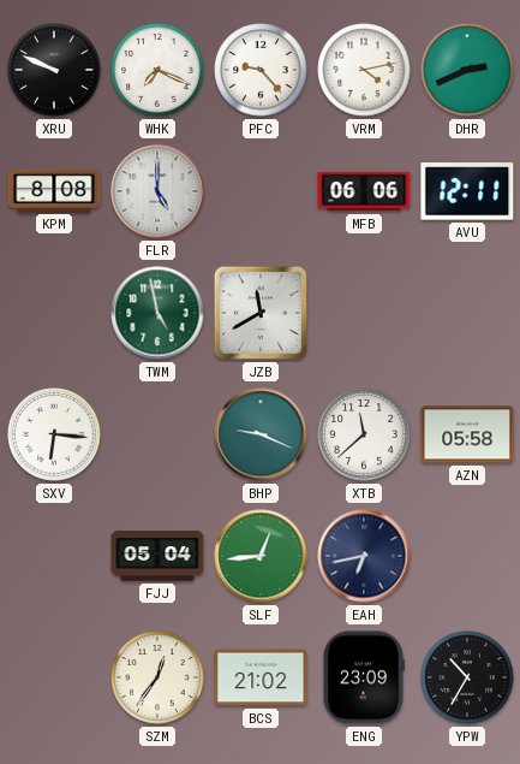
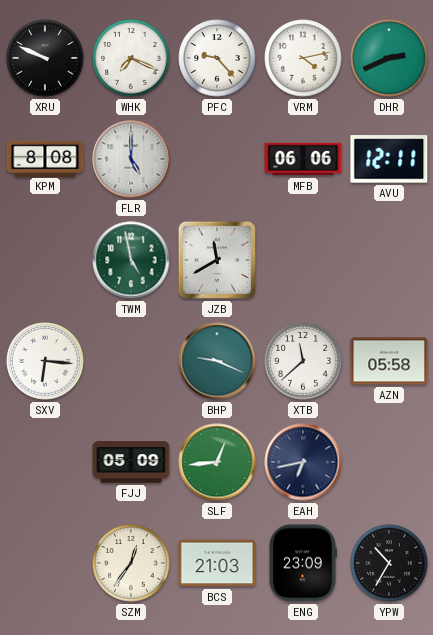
FJJ: 05:04 -> 05:09 (131, 462)
BCS: 21:02 -> 21:03 (217, 563)
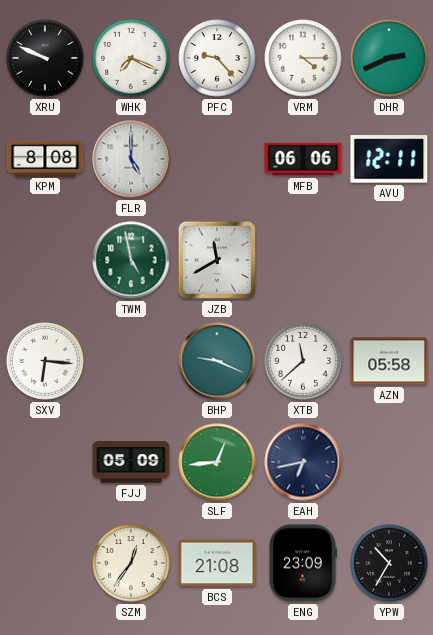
VRM: 4:13 -> 4:15 (303, 58)
BCS: 21:03 -> 21:08 (217, 563)
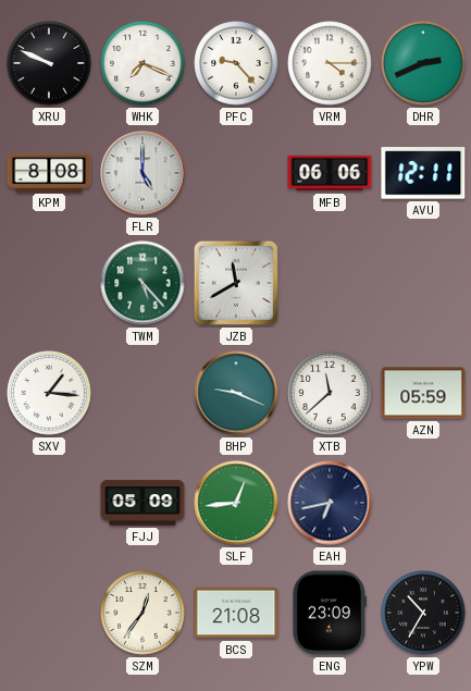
TWM: 4:58 -> 5:23 (142, 283)
SXV: 6:16 -> 1:16 (49, 393)
AZN: 05:58 -> 05:59 (423, 393)
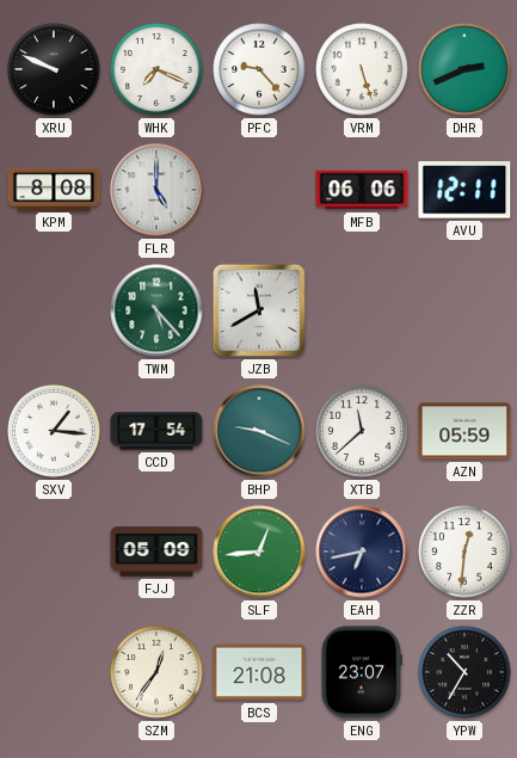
VRM: 4:15 -> 5:27 (362, 69)
CCD: none -> 17:54 (156, 431)
ZZR: none -> 12:31 (464, 551)
ENG: 23:09 -> 23:07 (361, 672)
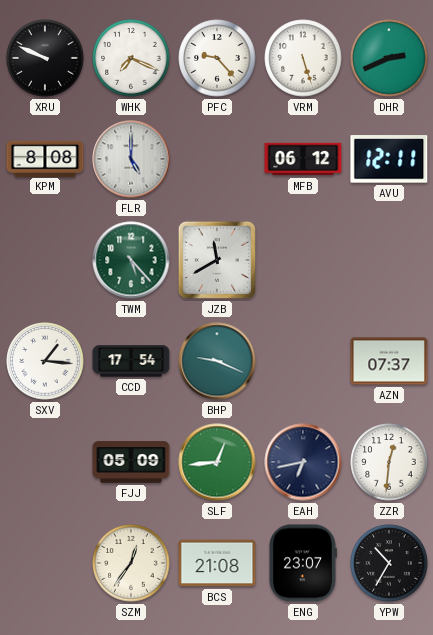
MFB: 06:06 -> 06:12 (303, 159)
XTB: 11:38 -> none (362, 431)
AZN: 05:59 -> 07:37 (389, 361)
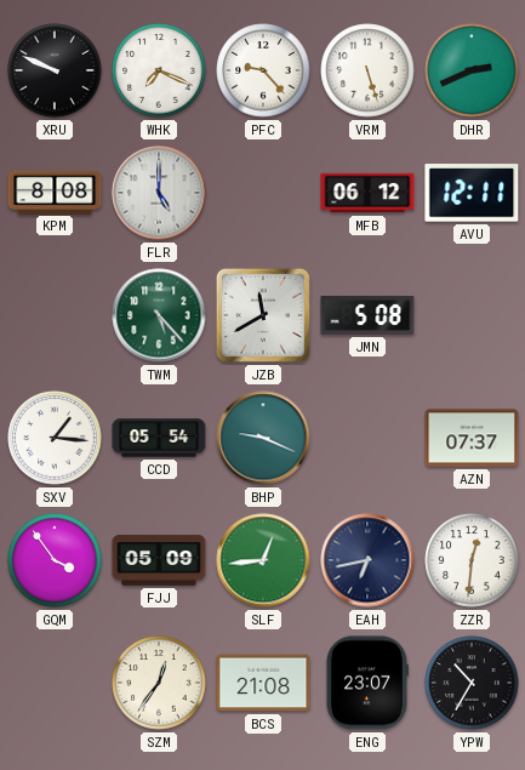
JMN: none -> 5:08 (367, 315)
CCD: 17:54 -> 05:54 (159, 438)
GQM: none -> 3:54 (55, 560)
